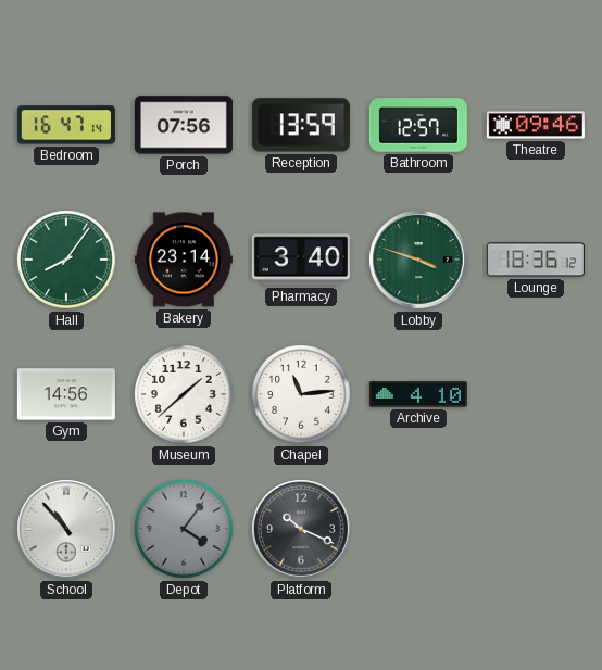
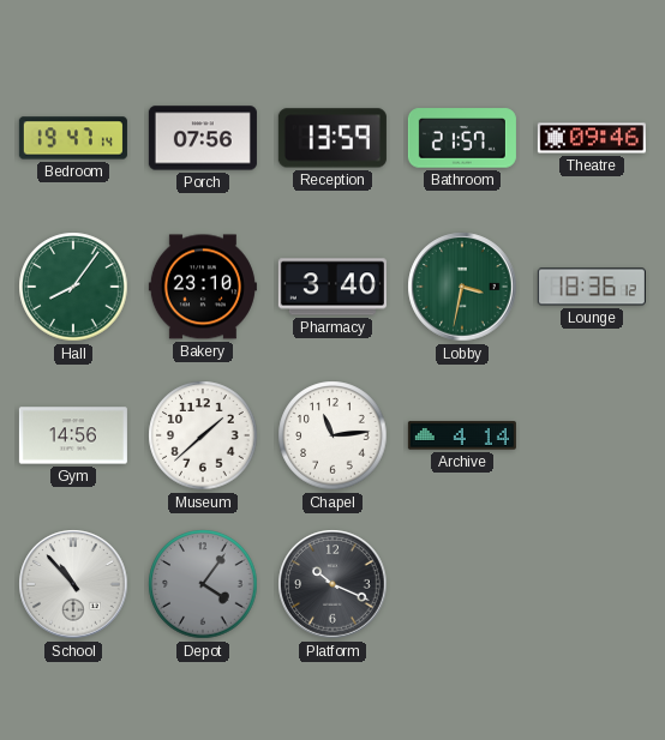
Bedroom: 16:47 -> 19:47 (73, 138)
Bathroom: 12:57 -> 21:57 (462, 138)
Bakery: 23:14 -> 23:10 (203, 287)
Lobby: 3:48 -> 3:32 (462, 287)
Archive: 4:10 -> 4:14 (462, 435)
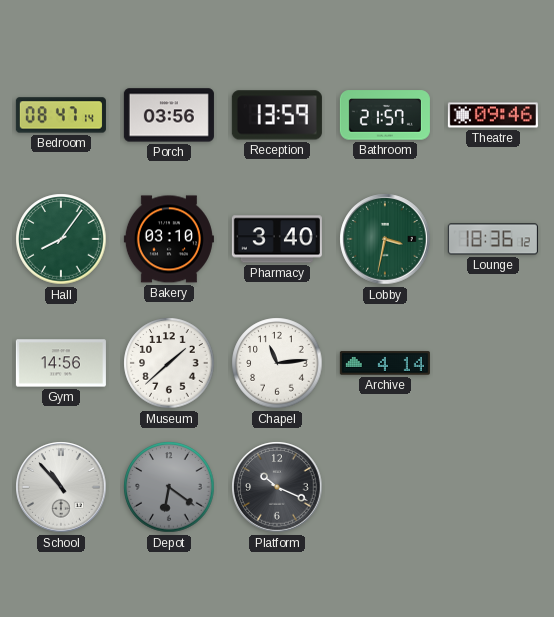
Bedroom: 19:47 -> 08:47 (61, 115)
Porch: 07:56 -> 03:56 (169, 115)
Bakery: 23:10 -> 03:10 (169, 239)
Depot: 4:06 -> 6:21 (169, 487)
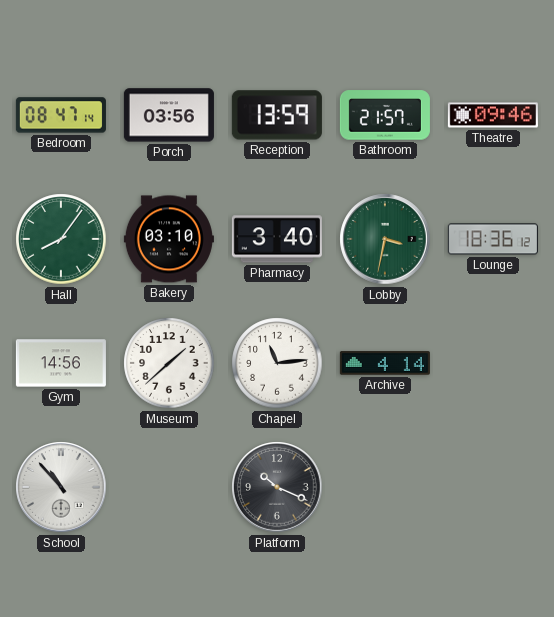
Depot: 6:21 -> none (169, 487)
